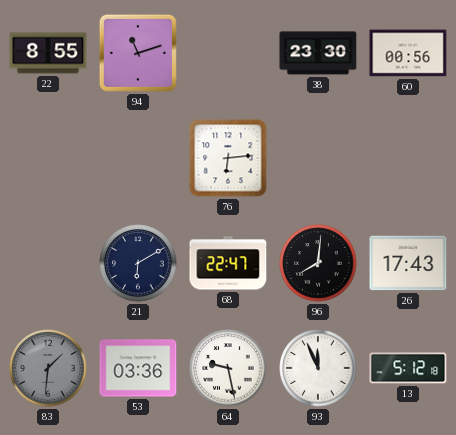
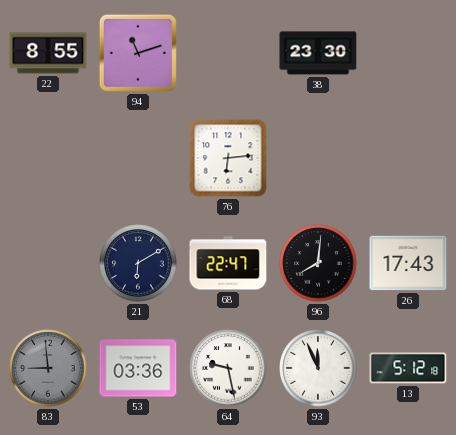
60: 00:56 -> none (408, 53)
83: 1:31 -> 8:59 (48, 368)
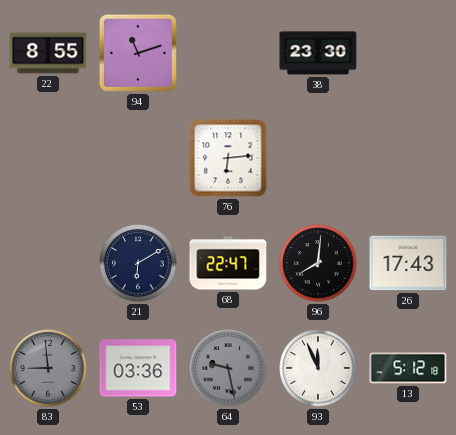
64 dial: white -> grey (228, 368)
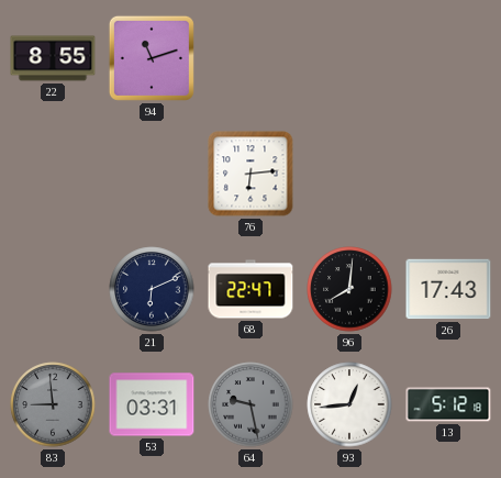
38: 23:30 -> none (318, 53)
21: 6:10 -> 6:11 (152, 289)
53: 03:36 -> 03:31 (152, 404)
93: 11:56 -> 12:44 (349, 404)
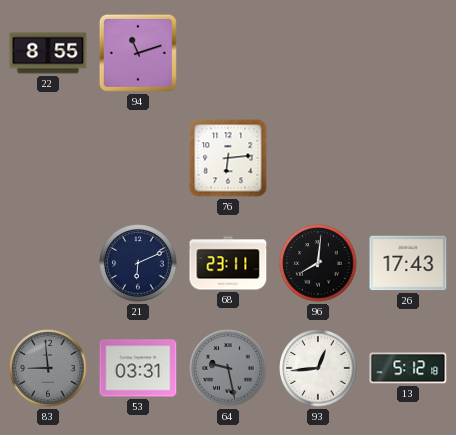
68: 22:47 -> 23:11 (228, 263)
